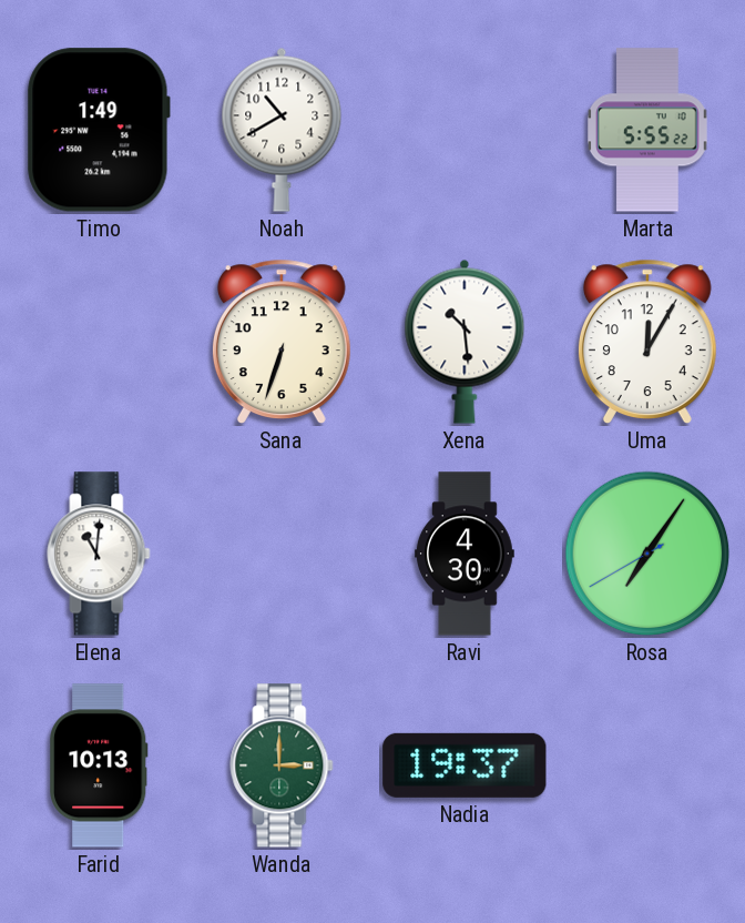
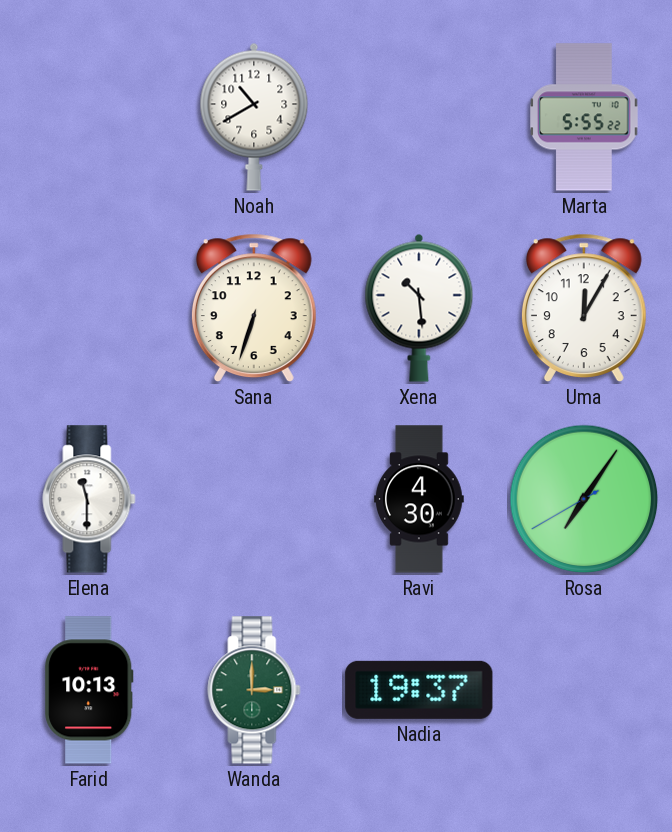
Timo: 1:49 -> none (99, 130)
Elena: 11:01 -> 11:30 (89, 499)
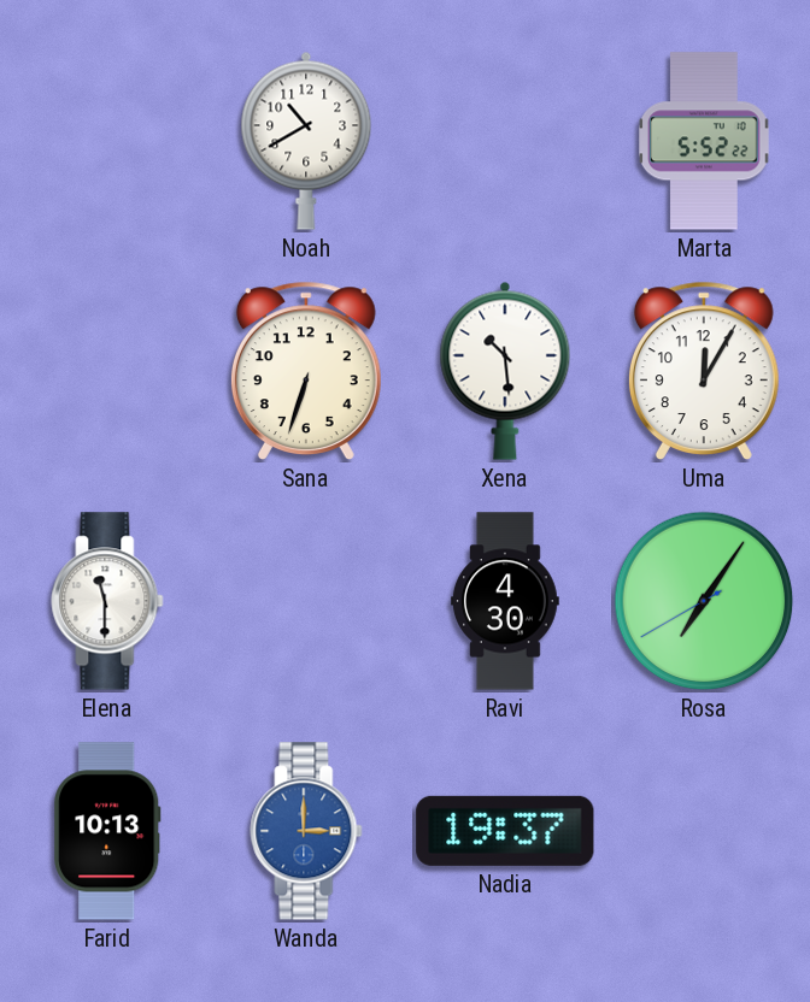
Marta: 5:55 -> 5:52 (705, 141)
Wanda dial: green -> blue (306, 831)
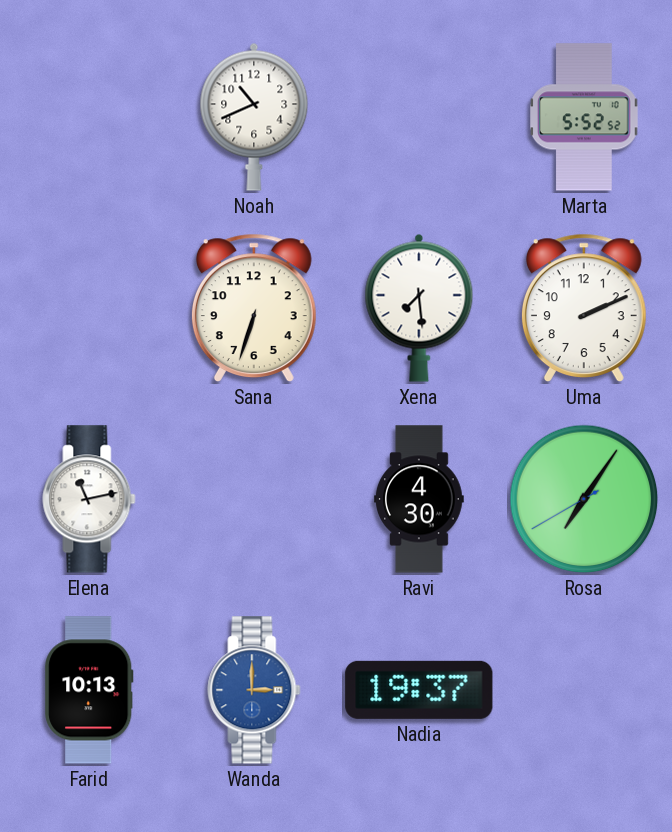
Noah: 10:40 -> 10:41 (254, 117)
Marta: 5:52:22 -> 5:52:52 (585, 117)
Xena: 10:29 -> 7:29 (419, 308)
Uma: 12:05 -> 2:11 (584, 308)
Elena: 11:30 -> 11:13 (89, 499)
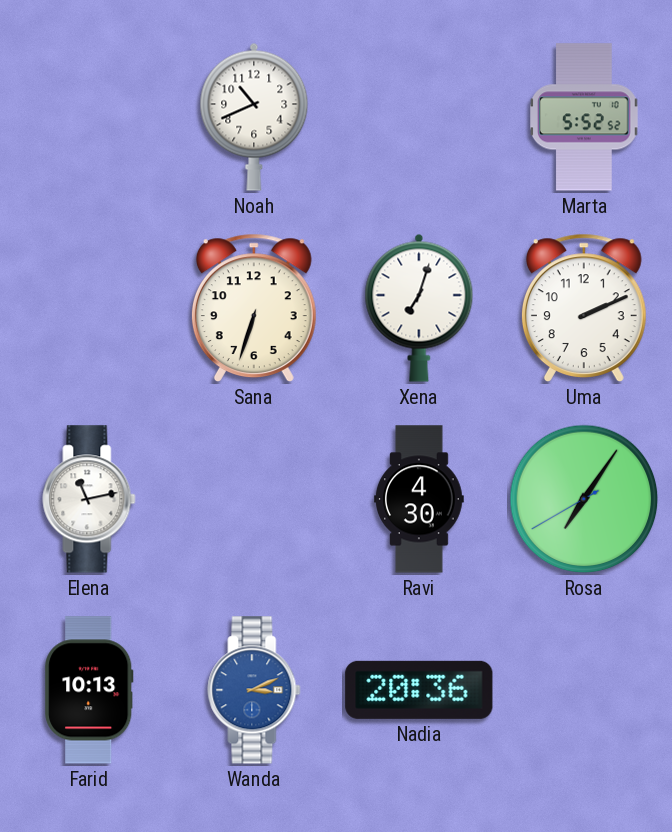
Xena: 7:29 -> 7:03 (419, 308)
Wanda: 3:00 -> 3:11 (254, 690)
Nadia: 19:37 -> 20:36 (419, 690)
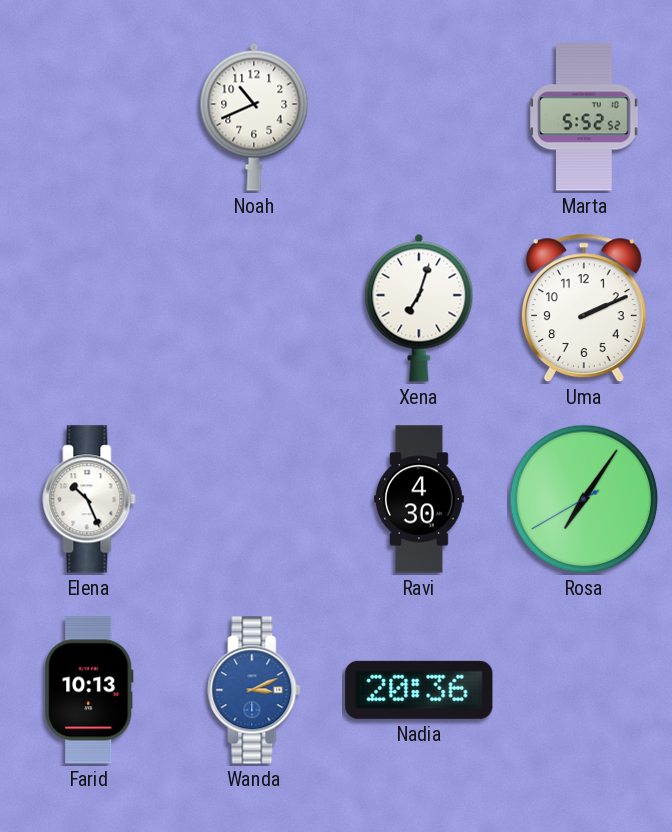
Sana: 6:33 -> none (254, 308)
Elena: 11:13 -> 10:26 (89, 499)
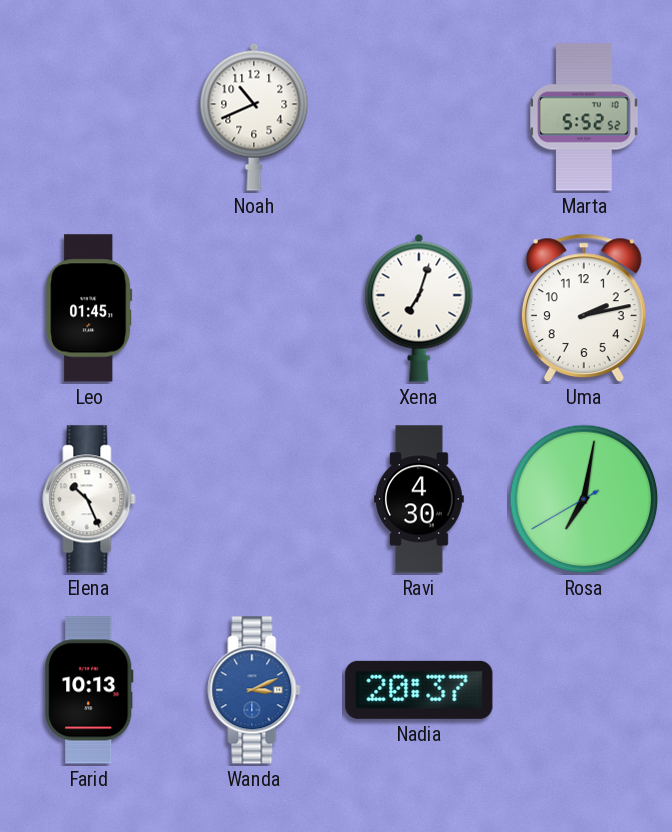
Leo: none -> 01:45 (89, 308)
Uma: 2:11 -> 2:13 (584, 308)
Rosa: 7:05 -> 7:01 (584, 499)
Nadia: 20:36 -> 20:37 (419, 690)
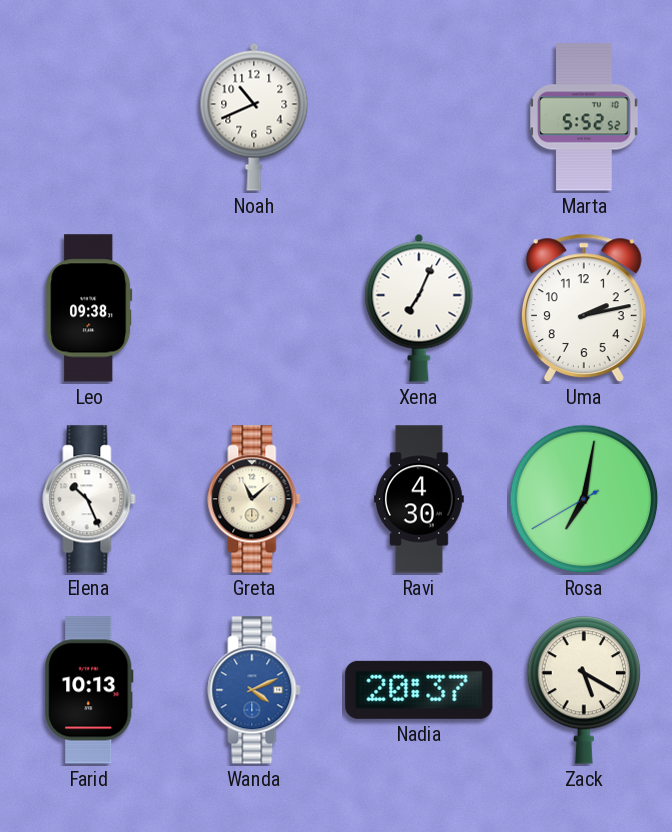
Leo: 01:45 -> 09:38 (89, 308)
Xena: 7:03 -> 7:04 (419, 308)
Greta: none -> 11:08 (254, 499)
Wanda: 3:11 -> 4:11 (254, 690)
Zack: none -> 5:20 (584, 690)
